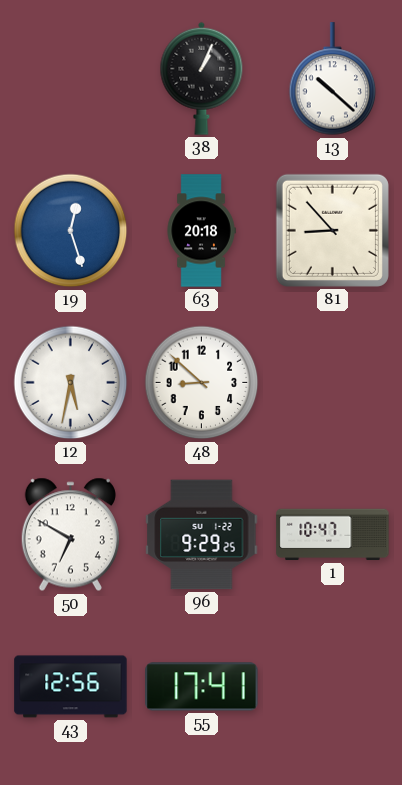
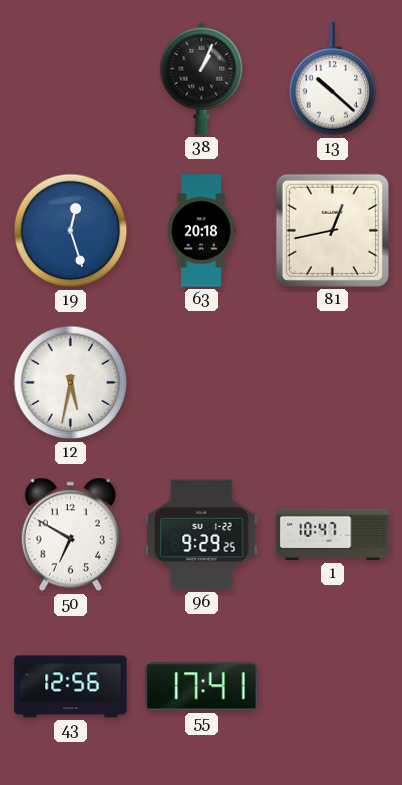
81: 8:53 -> 12:43 (332, 230)
48: 8:52 -> none (202, 383)
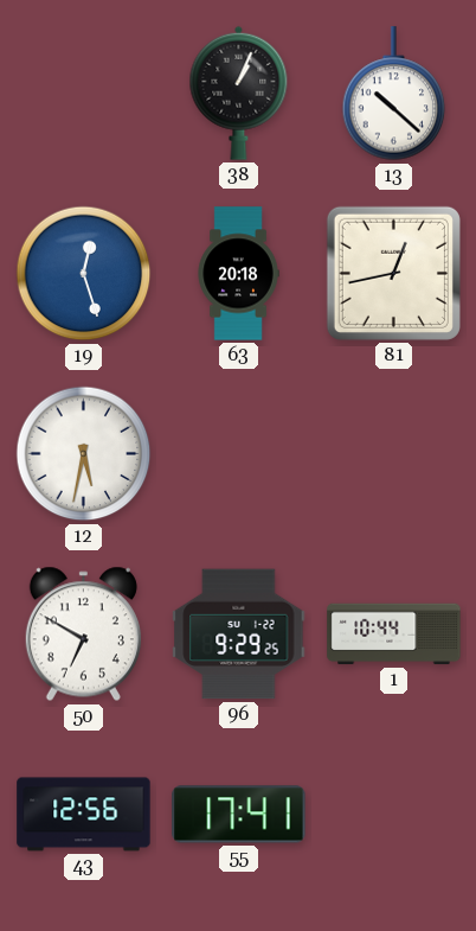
1: 10:47 -> 10:44 (394, 635)
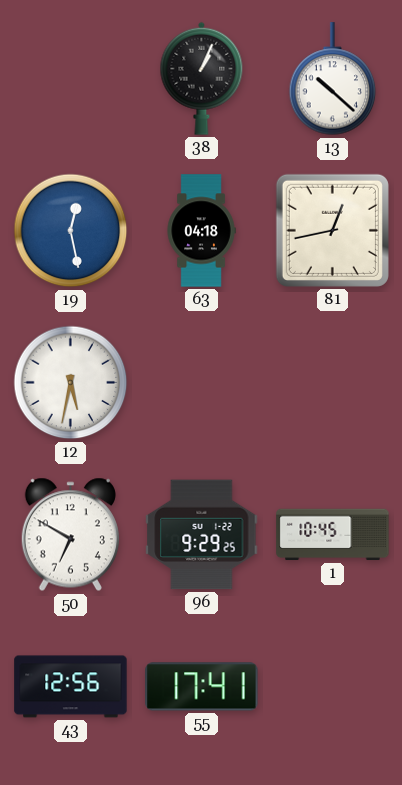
19: 12:27 -> 12:28 (71, 231)
63: 20:18 -> 04:18 (201, 231)
1: 10:44 -> 10:45 (333, 535)
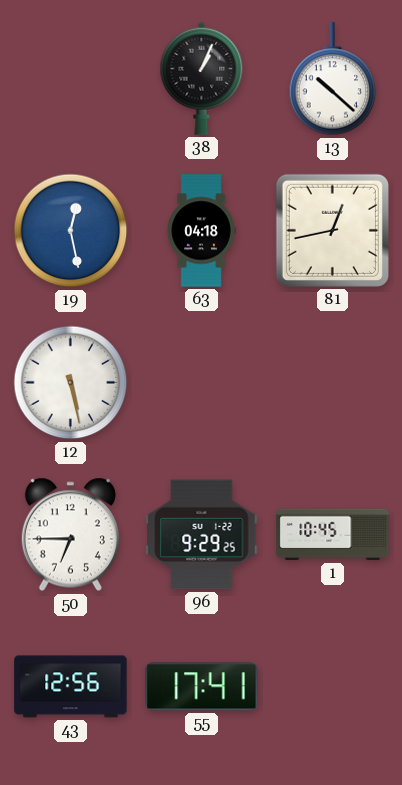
12: 5:32 -> 5:28 (71, 383)
50: 6:50 -> 6:45 (70, 535)
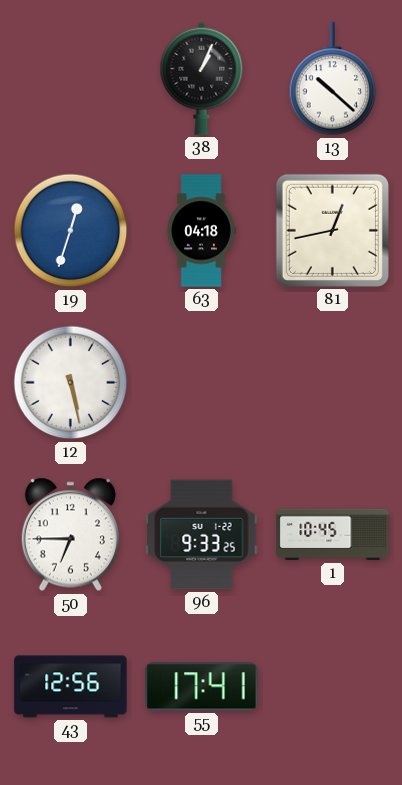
19: 12:28 -> 12:33 (71, 231)
96: 9:29 -> 9:33 (202, 535)
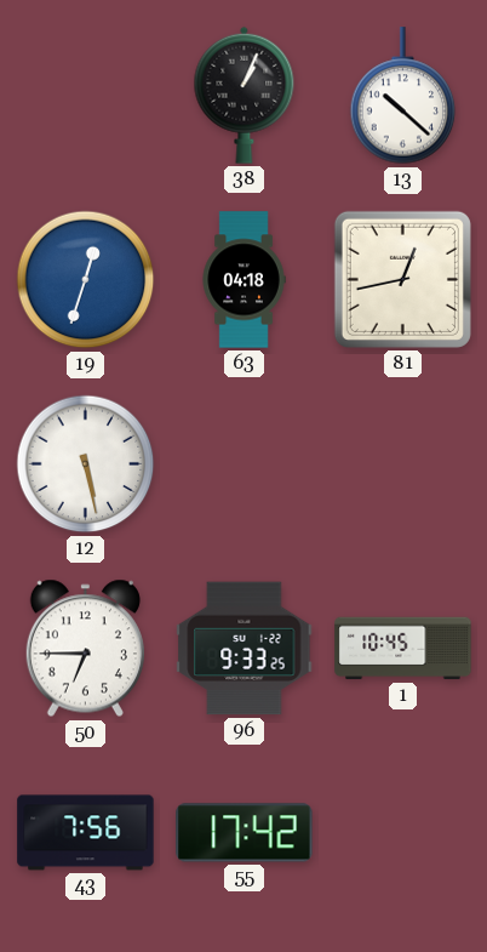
43: 12:56 -> 7:56 (86, 833)
55: 17:41 -> 17:42 (245, 833)
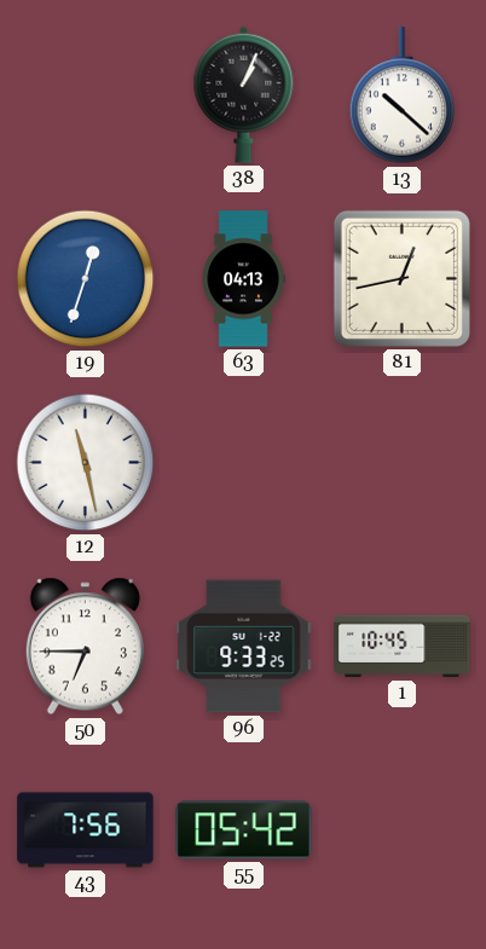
63: 04:18 -> 04:13 (243, 279)
12: 5:28 -> 11:28 (86, 463)
55: 17:42 -> 05:42 (244, 831)
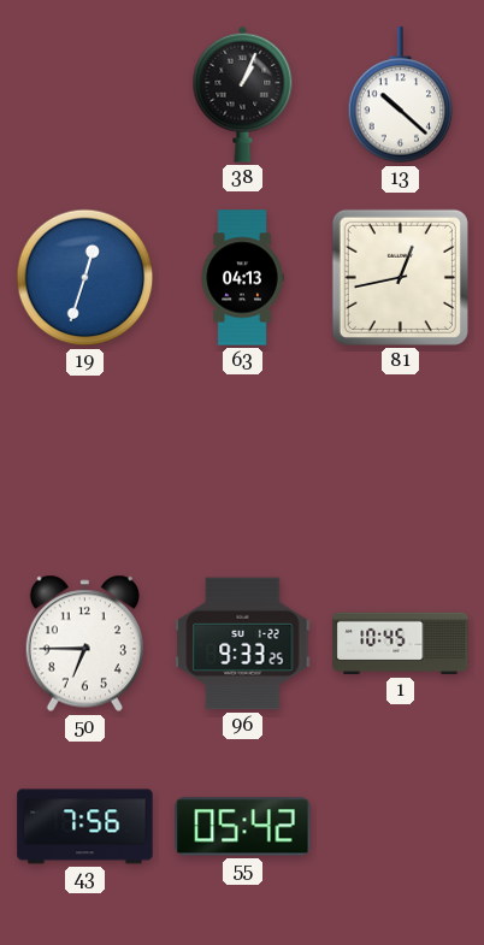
12: 11:28 -> none (86, 463)
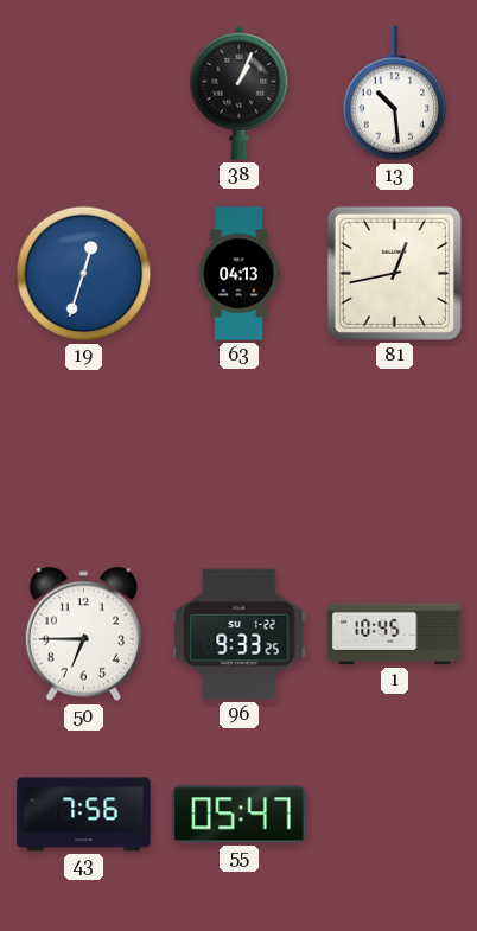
13: 10:22 -> 10:29 (395, 94)
55: 05:42 -> 05:47 (240, 815)
